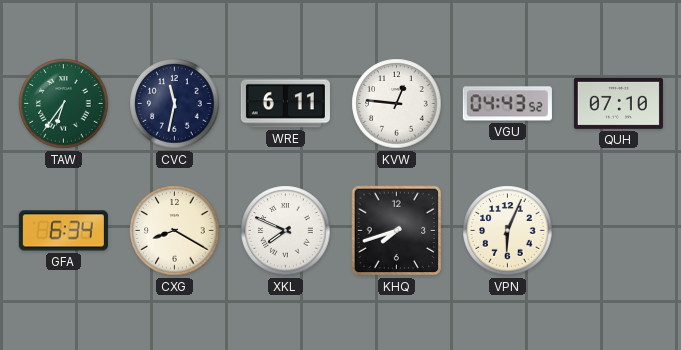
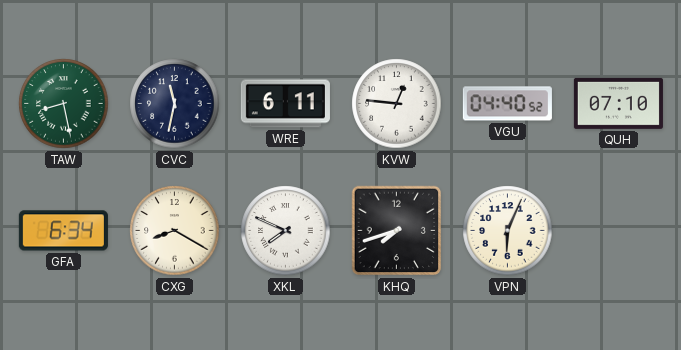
TAW: 6:36 -> 8:28 (64, 104)
VGU: 04:43 -> 04:40 (507, 104)
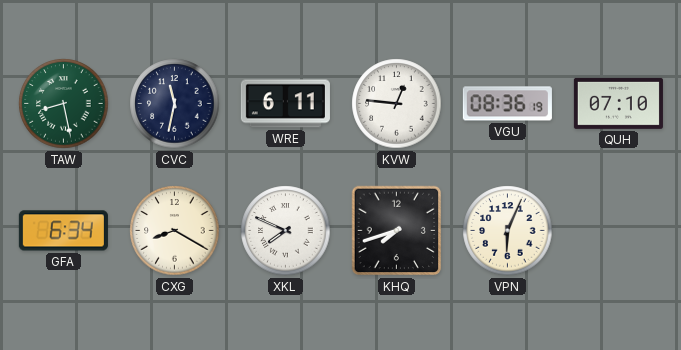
VGU: 04:40 -> 08:36 (507, 104)
